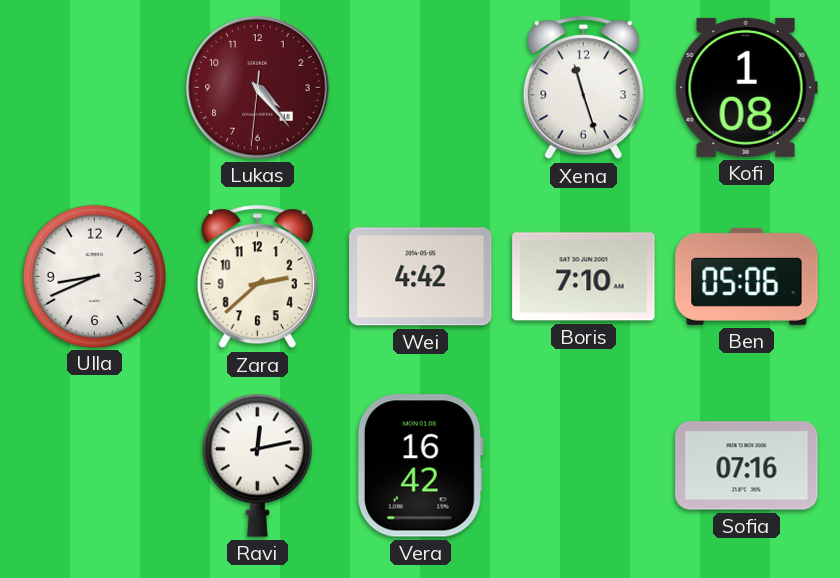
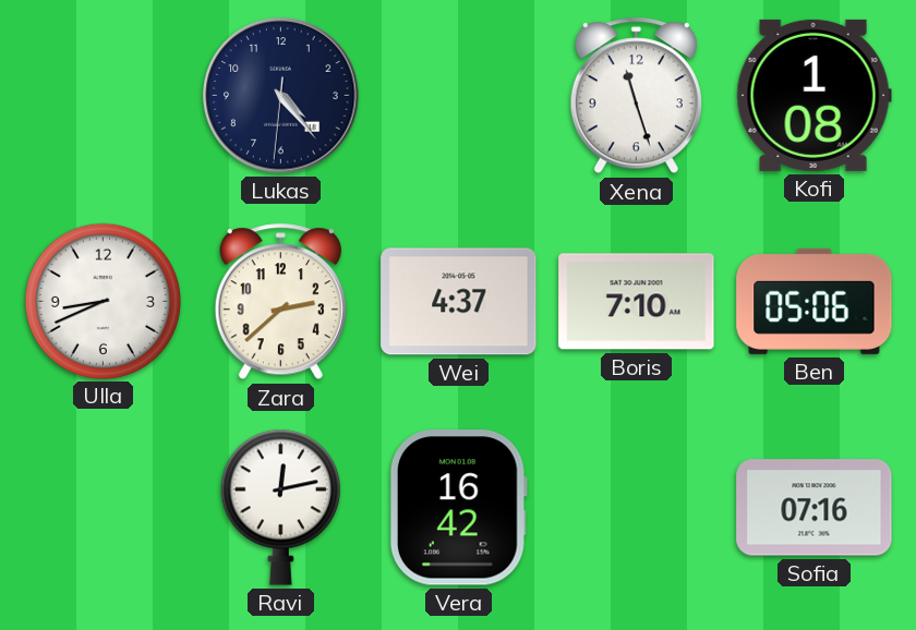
Lukas dial: burgundy -> navy (281, 96)
Wei: 4:42 -> 4:37 (459, 302)
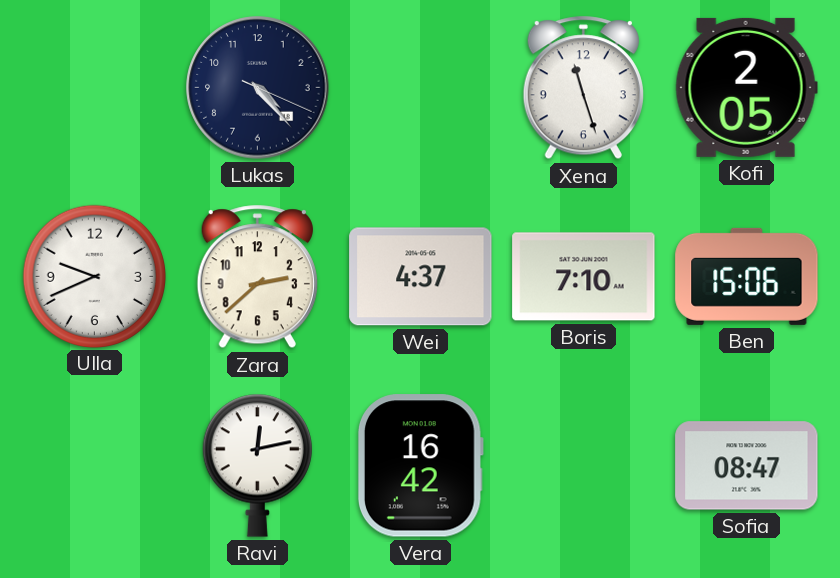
Lukas: 4:23:31 -> 4:23:19 (258, 88)
Kofi: 1:08 -> 2:05 (746, 87)
Ulla: 8:41 -> 9:41 (94, 276)
Ben: 05:06 -> 15:06 (747, 276)
Sofia: 07:16 -> 08:47 (747, 466)
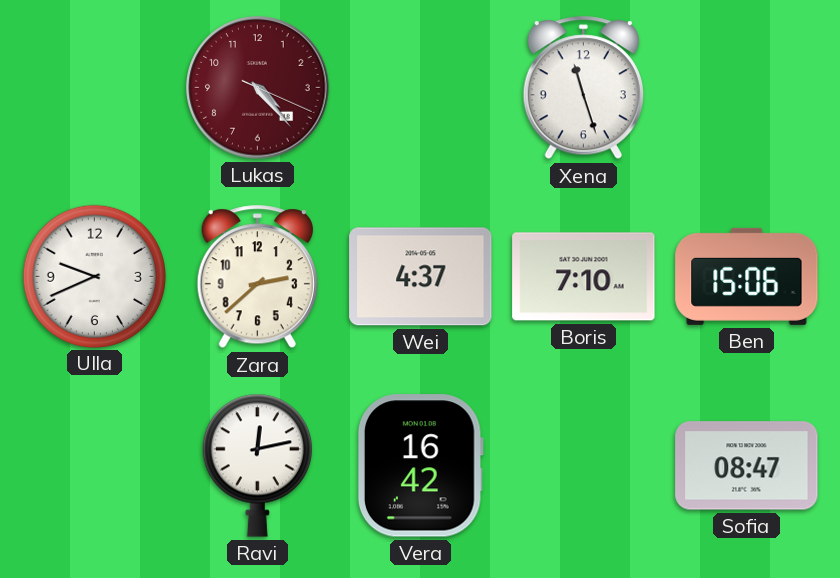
Lukas dial: navy -> burgundy (258, 88)
Kofi: 2:05 -> none (746, 87)
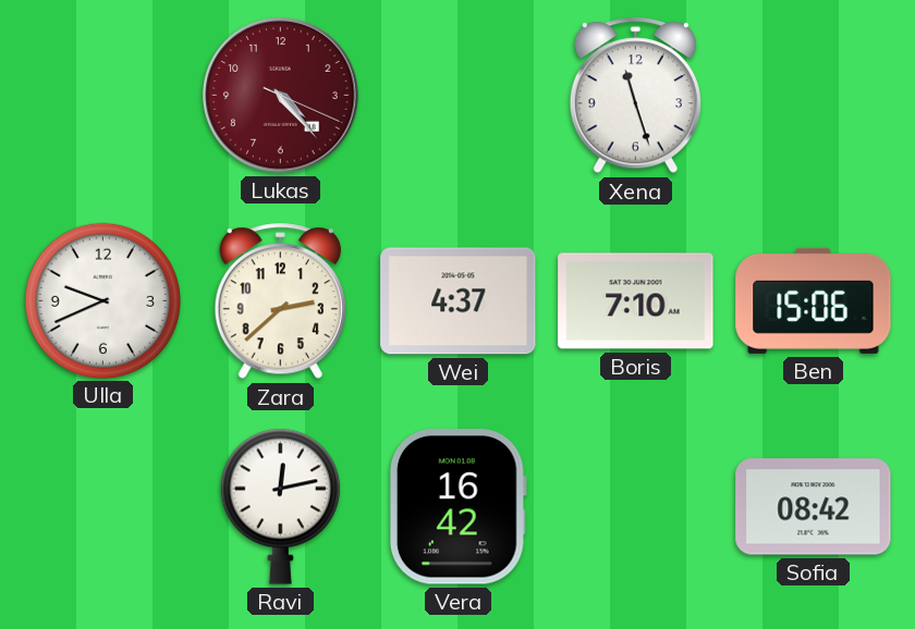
Sofia: 08:47 -> 08:42 (814, 507)
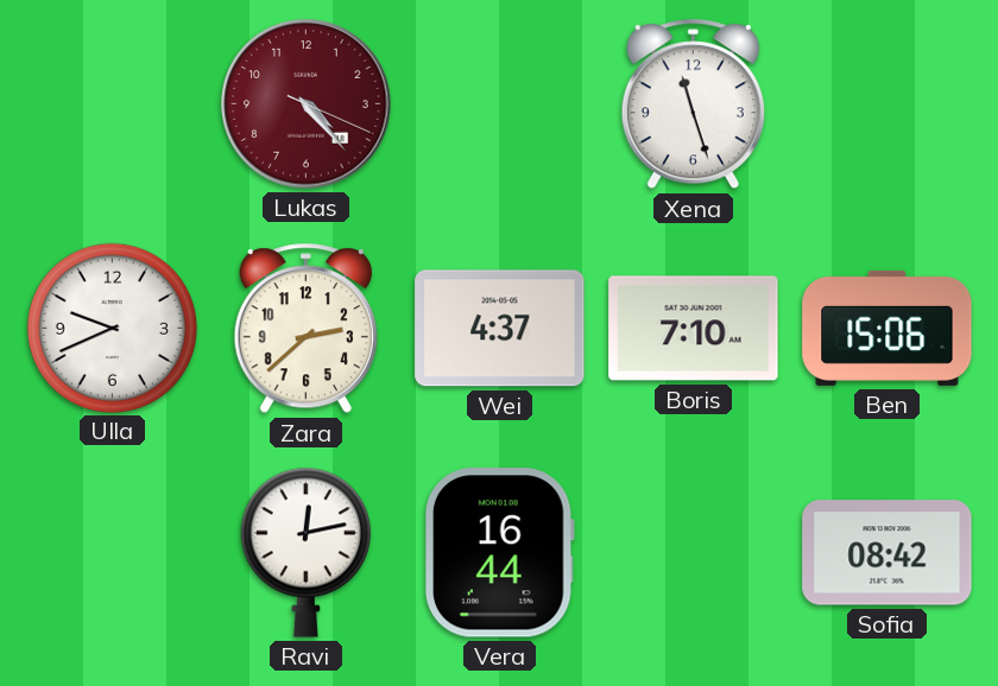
Vera: 16:42 -> 16:44 (499, 553)
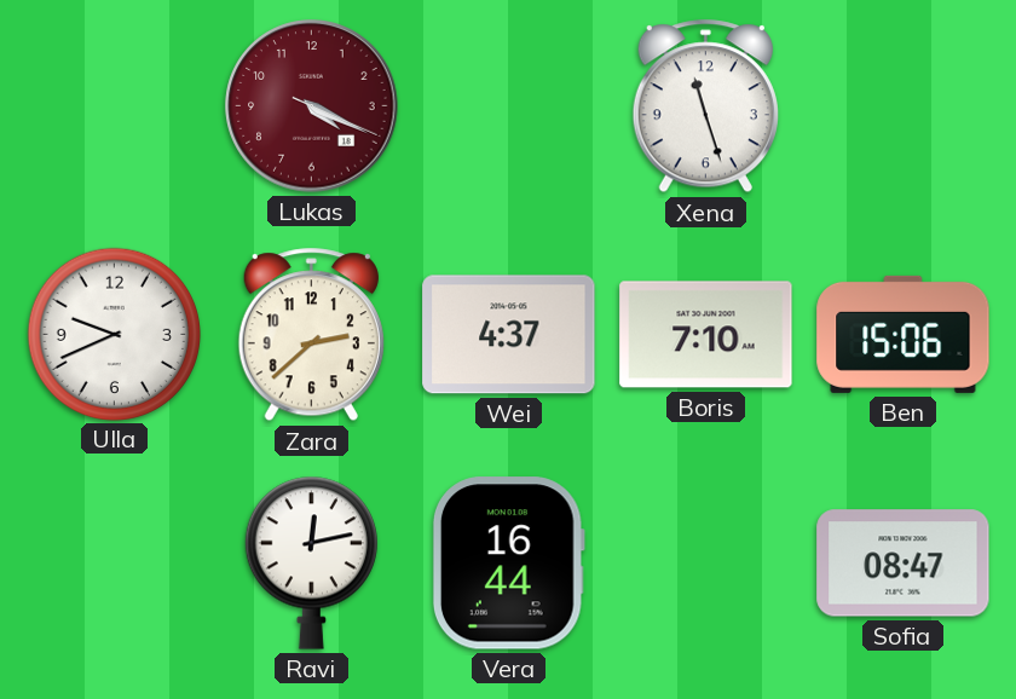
Lukas: 4:23 -> 4:19 (312, 106)
Sofia: 08:42 -> 08:47 (904, 564)
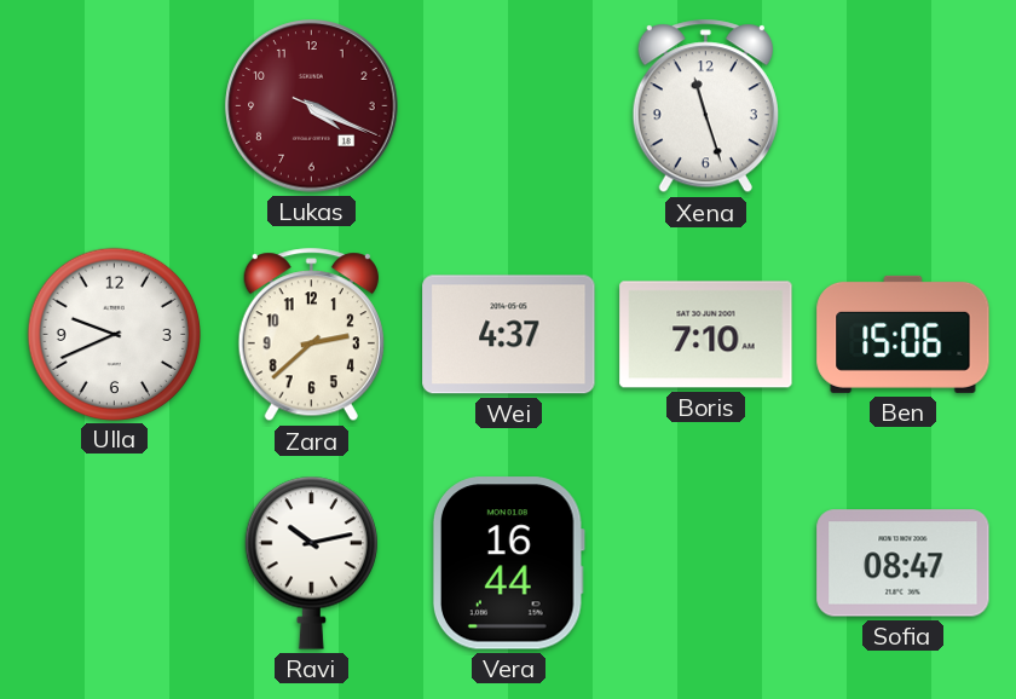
Ravi: 12:13 -> 10:13 (311, 562)
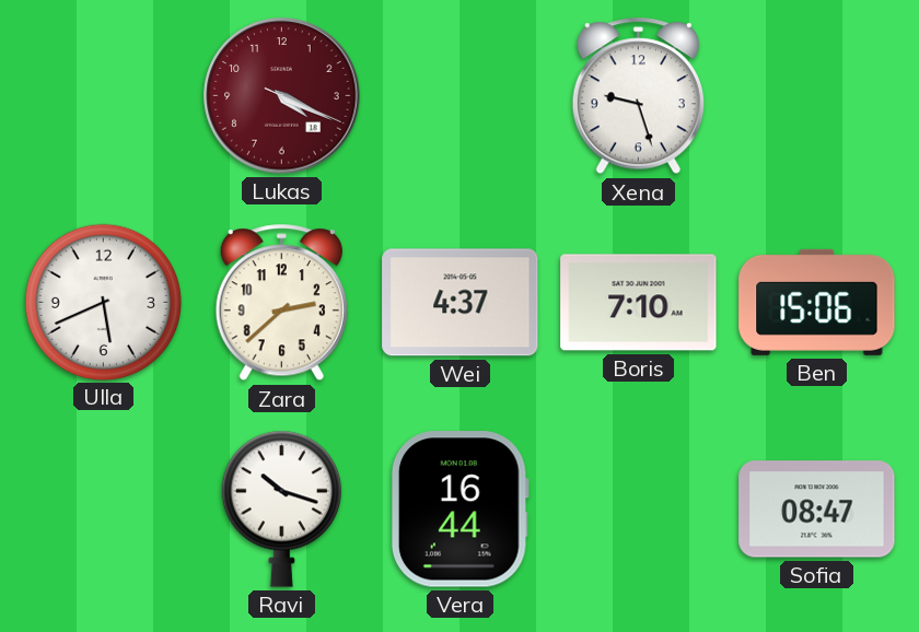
Xena: 11:27 -> 9:27 (638, 96)
Ulla: 9:41 -> 5:41 (103, 302)
Ravi: 10:13 -> 10:18 (281, 508)
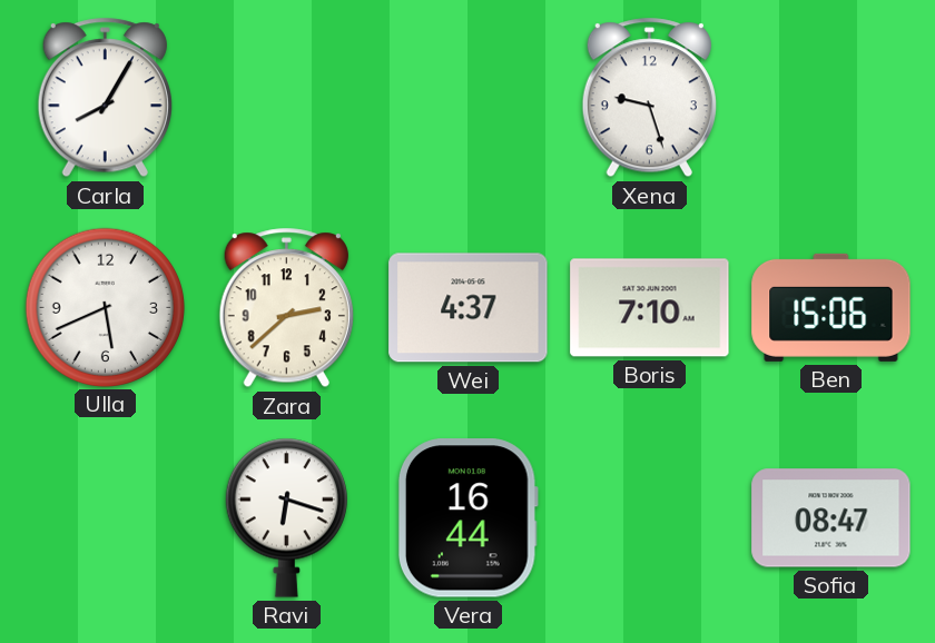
Carla: none -> 8:05 (105, 98)
Lukas: 4:19 -> none (282, 96)
Ravi: 10:18 -> 6:18 (286, 517)
